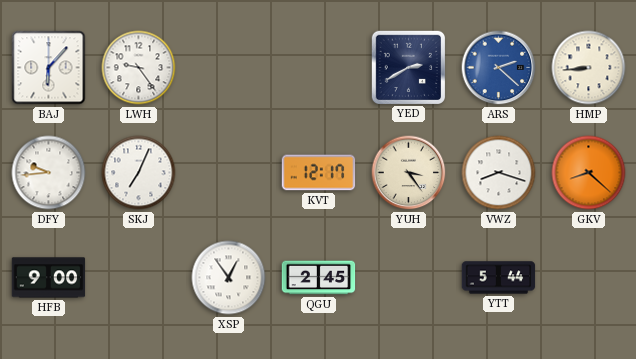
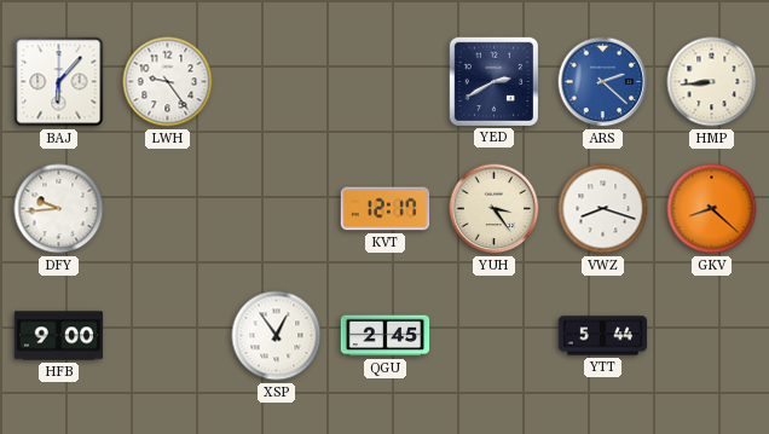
SKJ: 7:04 -> none (139, 173)
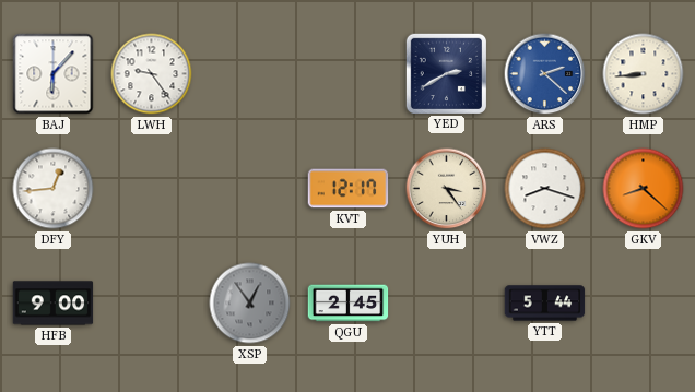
DFY: 9:44 -> 12:44 (54, 189)
XSP dial: white -> grey (250, 304)
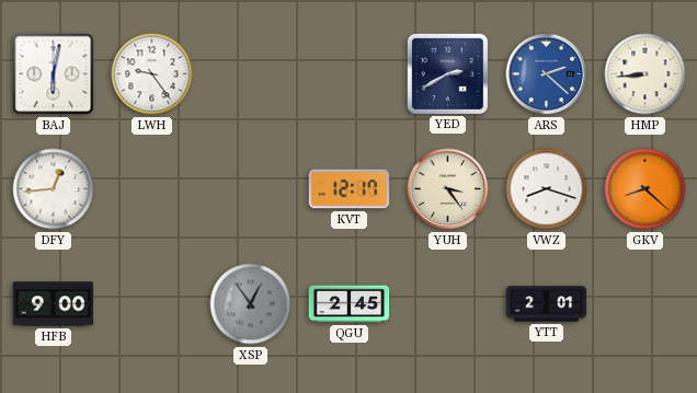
BAJ: 6:07 -> 6:02 (54, 74)
YTT: 5:44 -> 2:01 (547, 304)
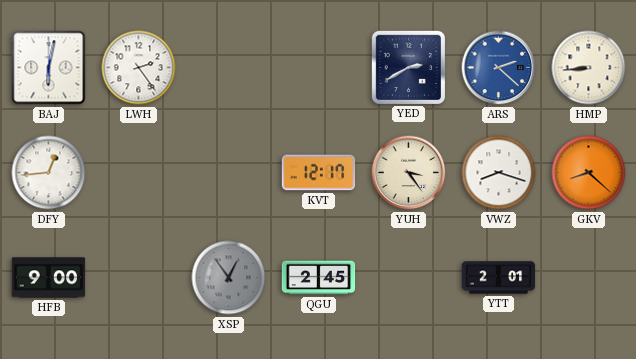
LWH: 9:24 -> 2:24 (139, 68)
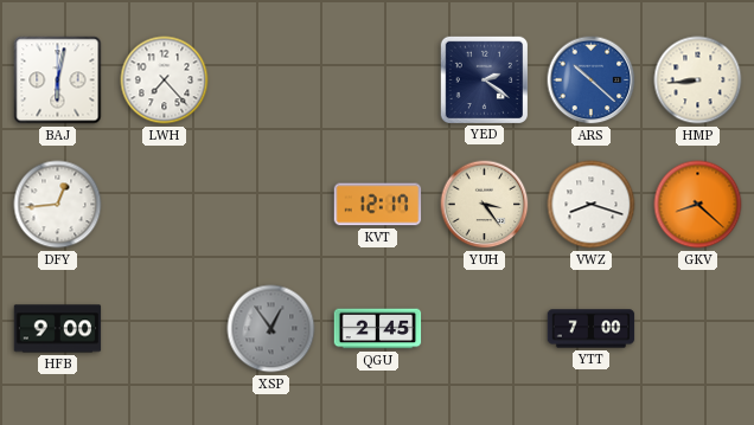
LWH: 2:24 -> 7:23 (165, 81)
YED: 2:40 -> 2:21 (484, 79)
ARS: 2:22 -> 10:22 (592, 81)
YTT: 2:01 -> 7:00 (592, 329)
